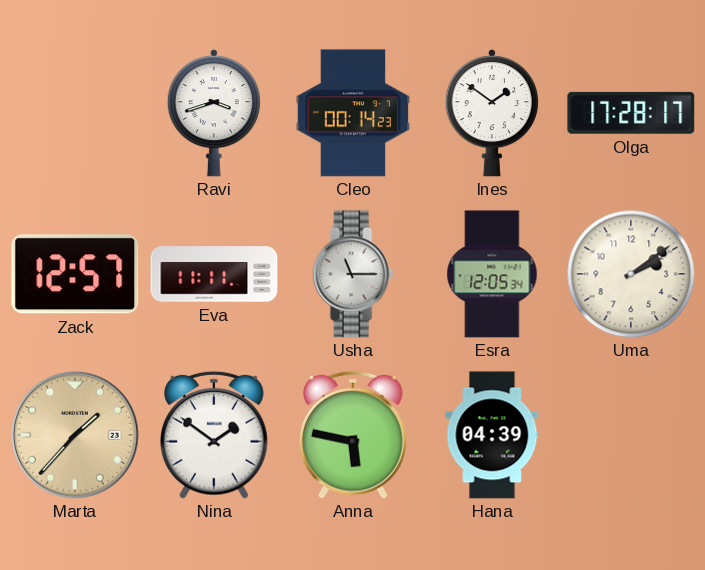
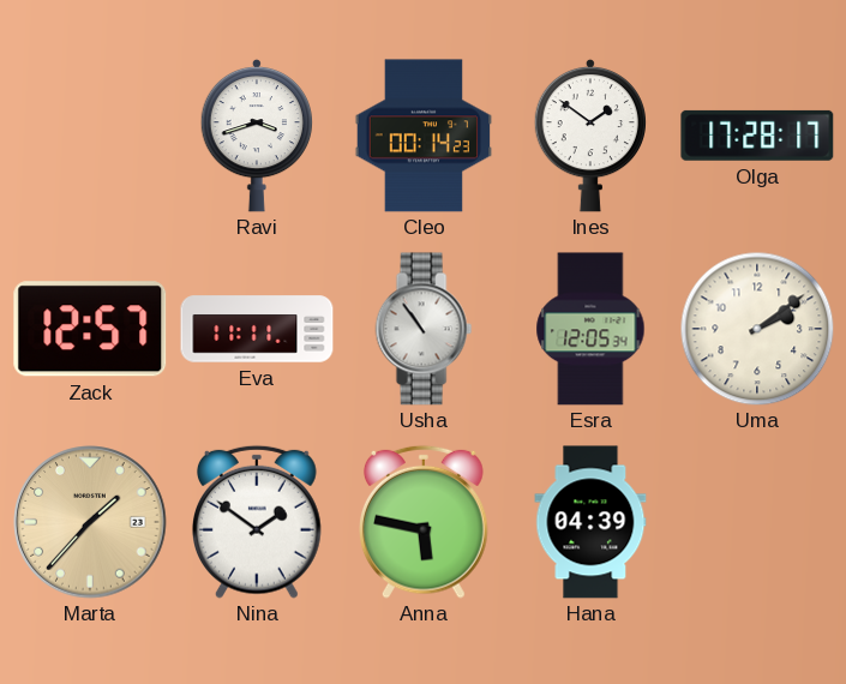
Usha: 11:15 -> 10:54 (424, 329)
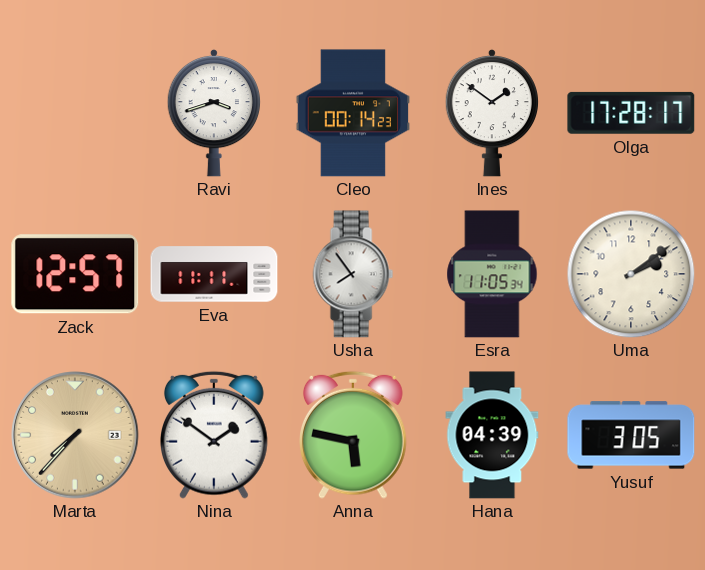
Usha: 10:54 -> 7:54 (353, 274)
Esra: 12:05 -> 11:05 (492, 274)
Marta: 1:37 -> 7:37 (75, 435)
Yusuf: none -> 3:05 (631, 435)
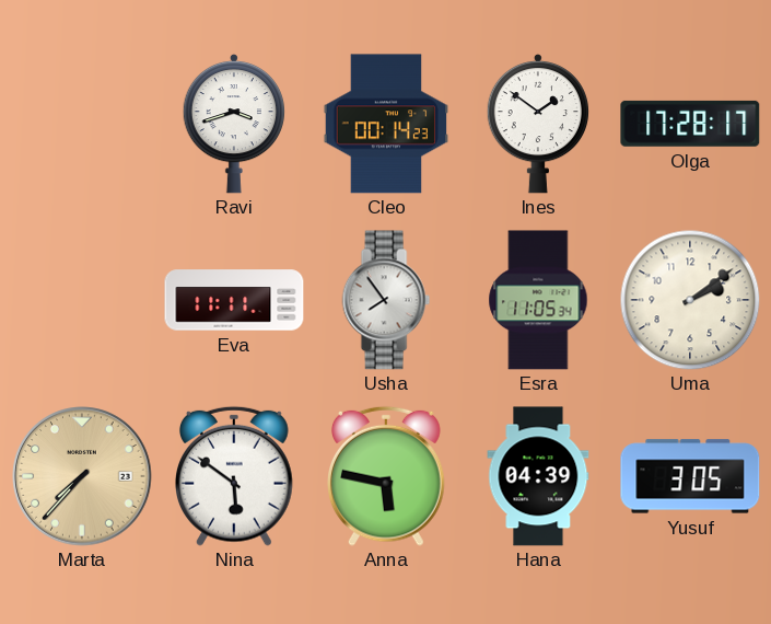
Zack: 12:57 -> none (75, 274)
Nina: 1:51 -> 5:51 (235, 476)
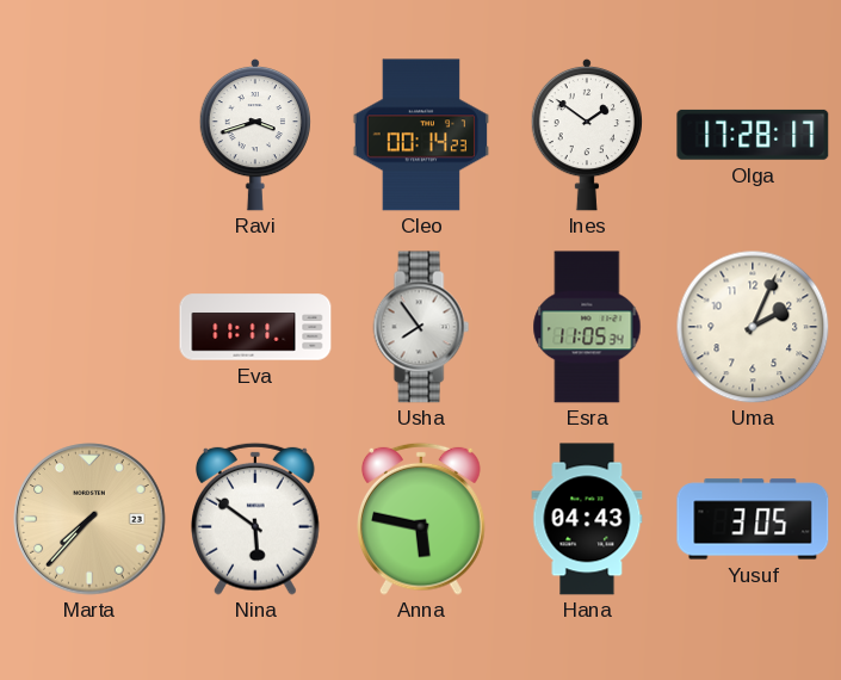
Uma: 2:09 -> 2:04 (753, 327)
Hana: 04:39 -> 04:43 (587, 519)
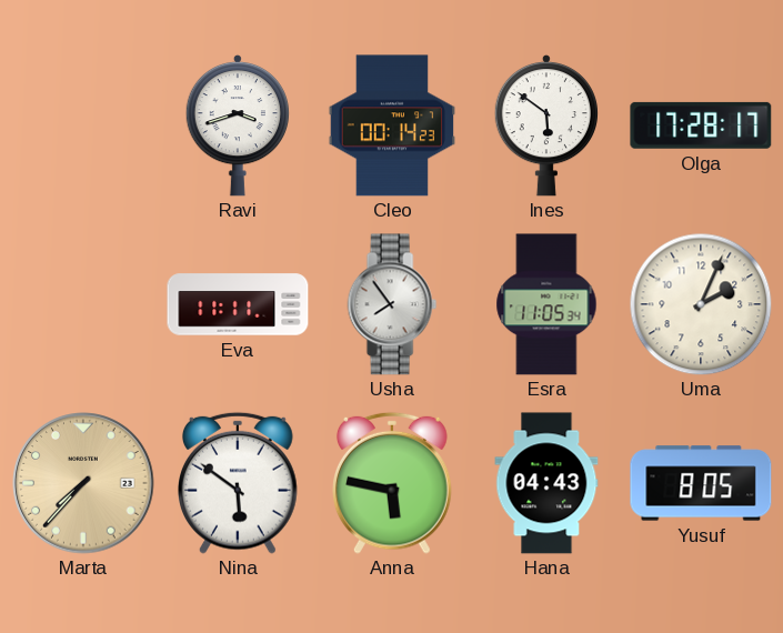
Ines: 1:51 -> 5:51 (545, 125)
Yusuf: 3:05 -> 8:05 (701, 483)
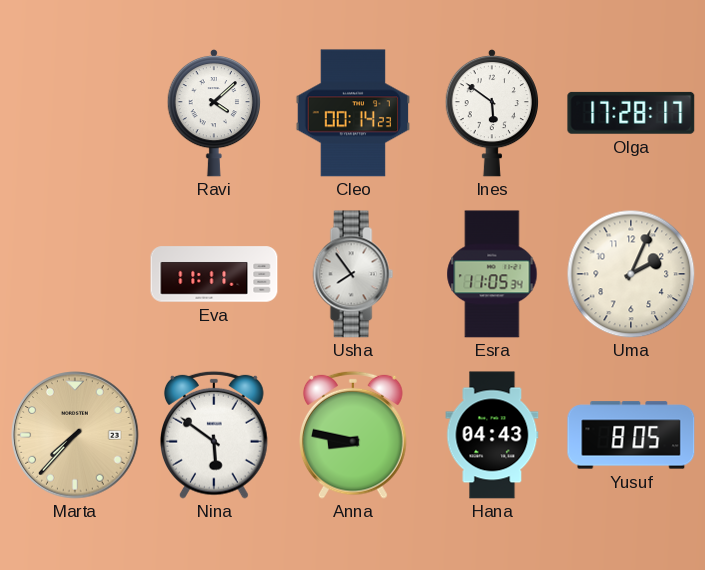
Ravi: 3:42 -> 4:08 (213, 113)
Anna: 5:47 -> 8:47 (354, 435)
